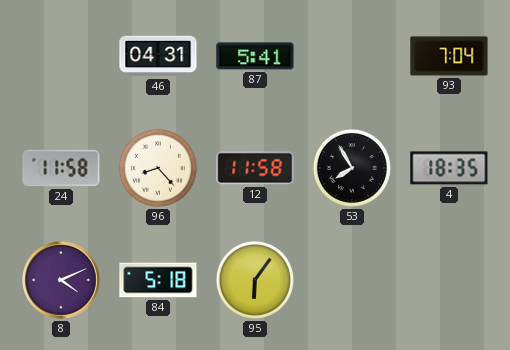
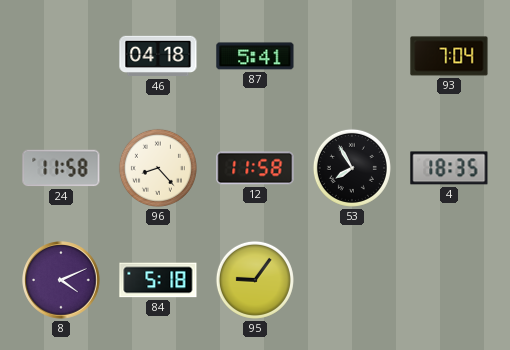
46: 04:31 -> 04:18 (158, 56)
95: 6:06 -> 9:06 (255, 280)
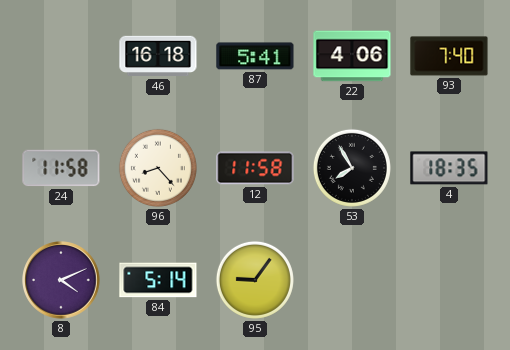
46: 04:18 -> 16:18 (158, 56)
22: none -> 4:06 (352, 56)
93: 7:04 -> 7:40 (449, 56)
84: 5:18 -> 5:14 (158, 280)
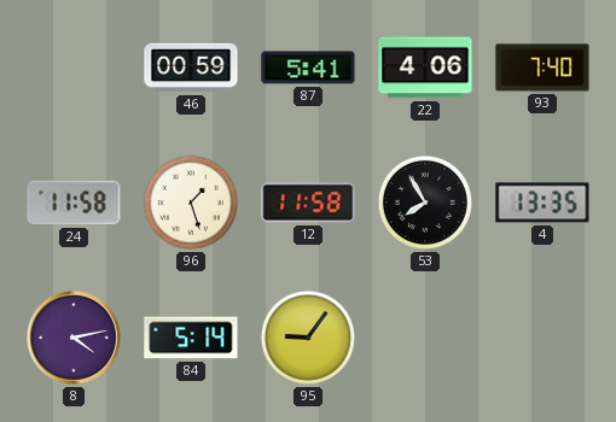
46: 16:18 -> 00:59 (191, 68)
96: 8:23 -> 1:27 (191, 203)
4: 18:35 -> 13:35 (542, 203)
8: 4:11 -> 4:13 (74, 338)
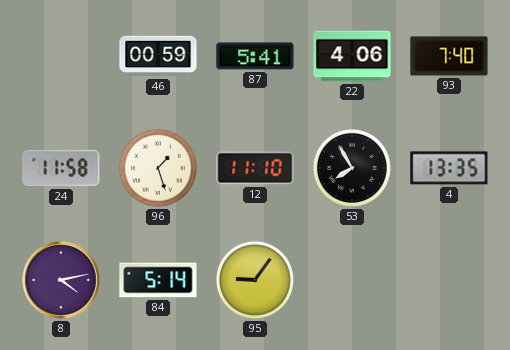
12: 11:58 -> 11:10 (255, 168)
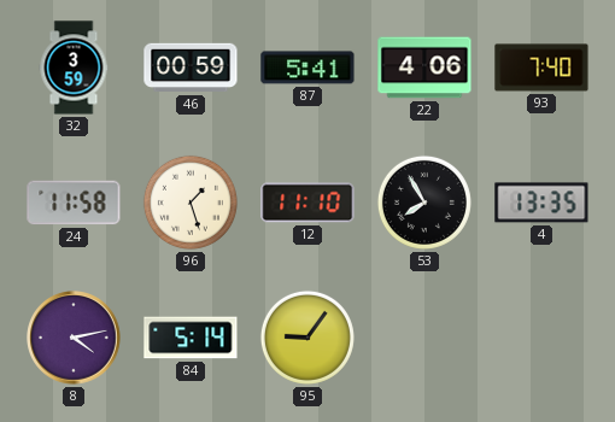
32: none -> 3:59 (74, 68)
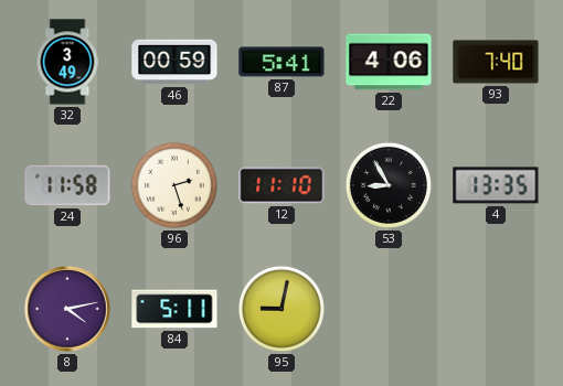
32: 3:59 -> 3:49 (67, 62)
96: 1:27 -> 2:27 (174, 185)
53: 7:55 -> 8:55 (389, 185)
84: 5:14 -> 5:11 (174, 309)
95: 9:06 -> 9:02 (281, 309)
